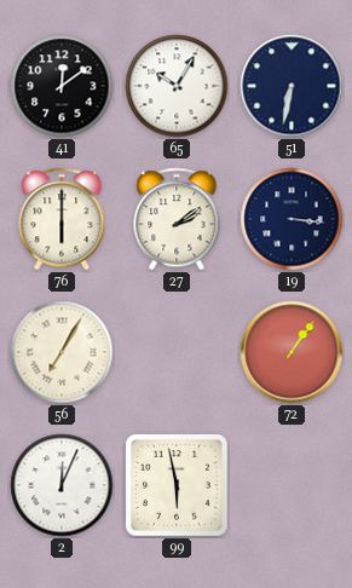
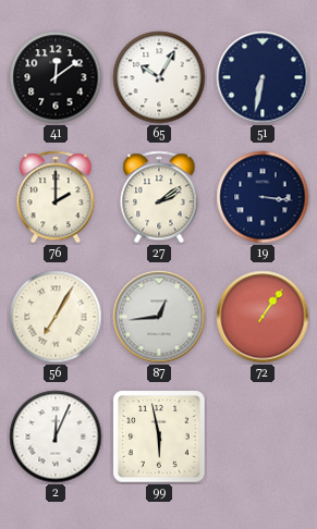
76: 6:00 -> 2:00 (56, 197)
87: none -> 12:44 (159, 317)
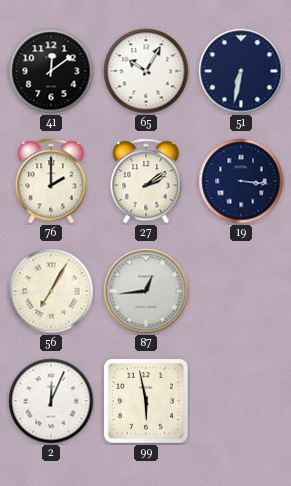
72: 1:06 -> none (263, 317)
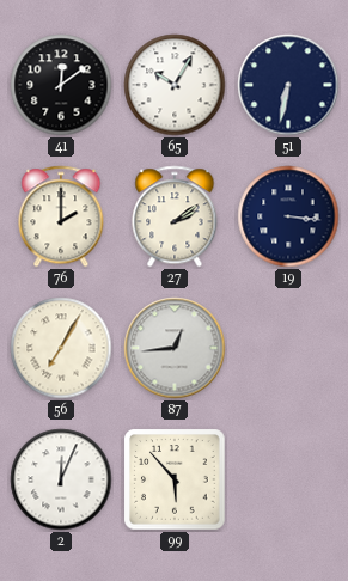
99: 5:58 -> 5:53 (175, 479)
